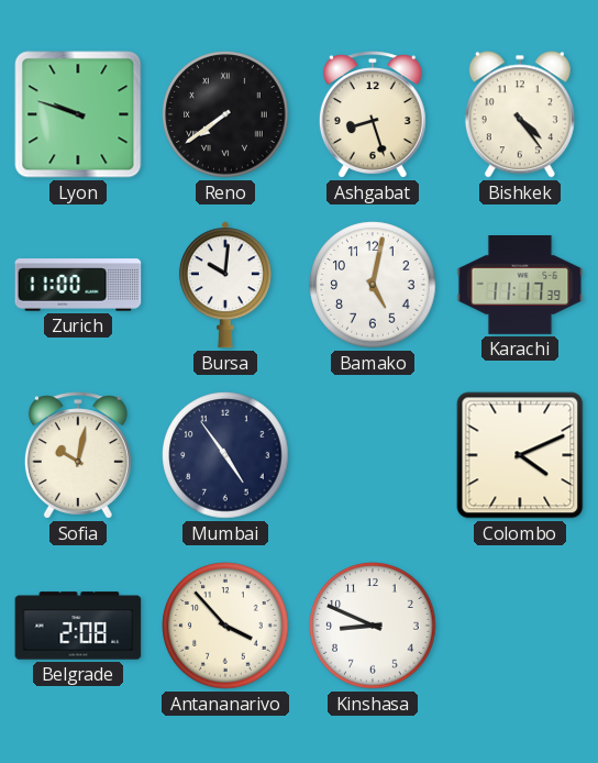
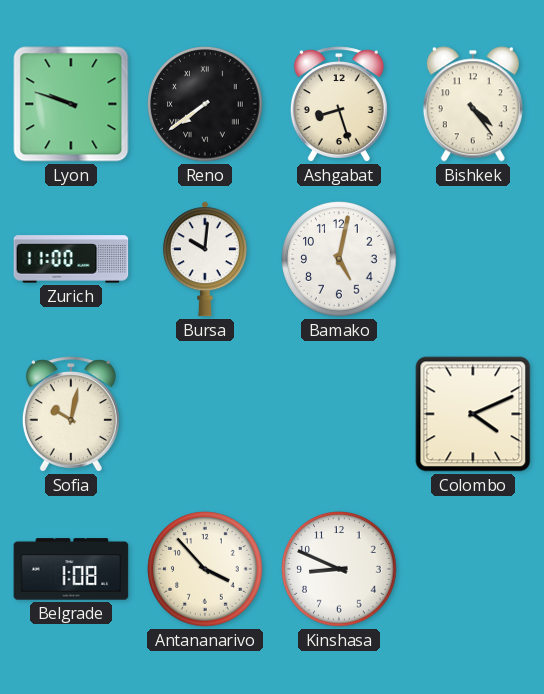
Karachi: 11:17 -> none (520, 286)
Mumbai: 4:54 -> none (225, 455)
Belgrade: 2:08 -> 1:08 (71, 569)
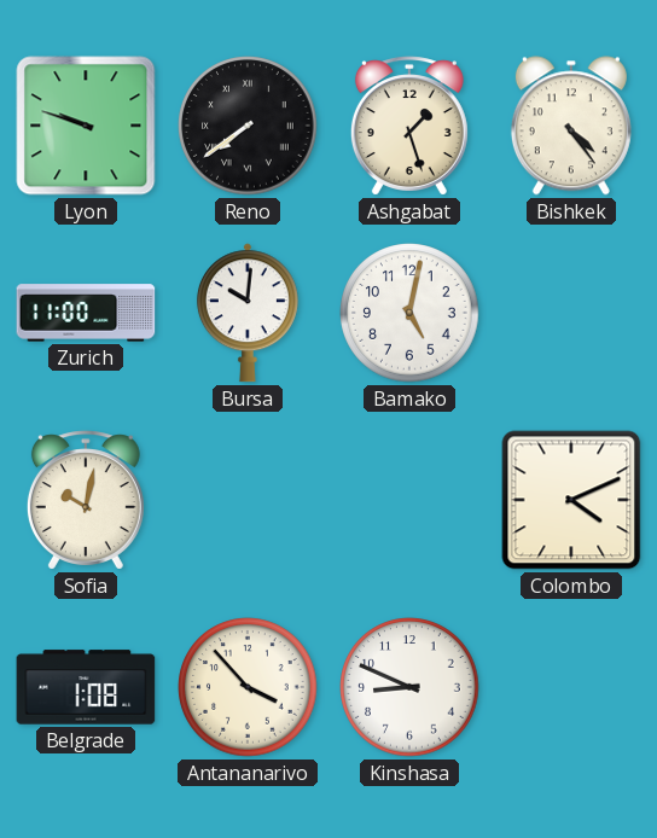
Ashgabat: 8:27 -> 1:27 (409, 126)
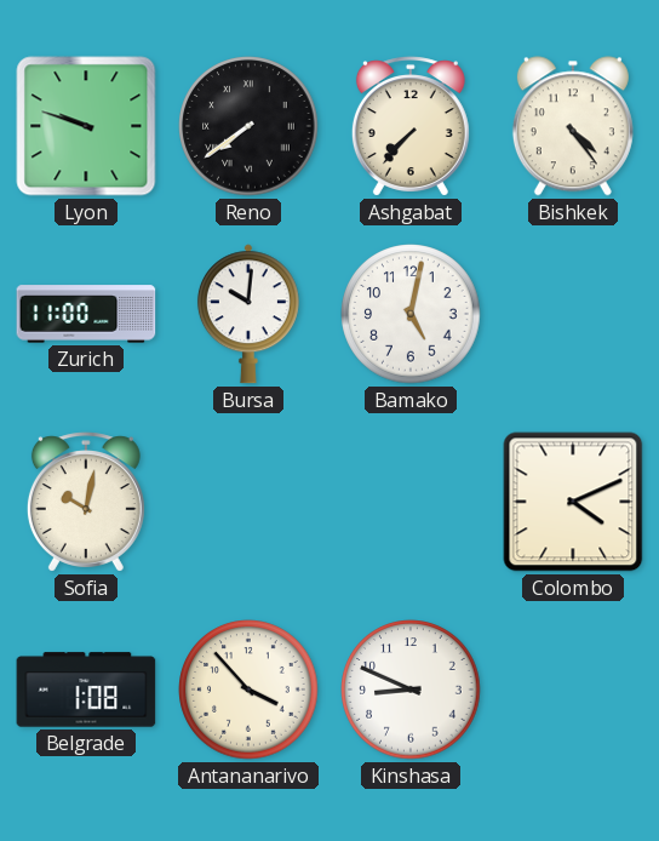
Ashgabat: 1:27 -> 7:37 (411, 126)
